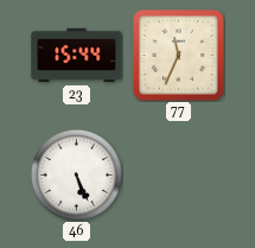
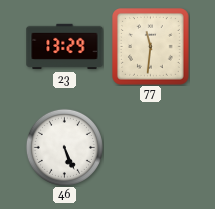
23: 15:44 -> 13:29 (65, 47)
77: 11:34 -> 11:31 (151, 47)
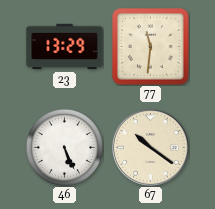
67: none -> 10:21 (151, 148)
